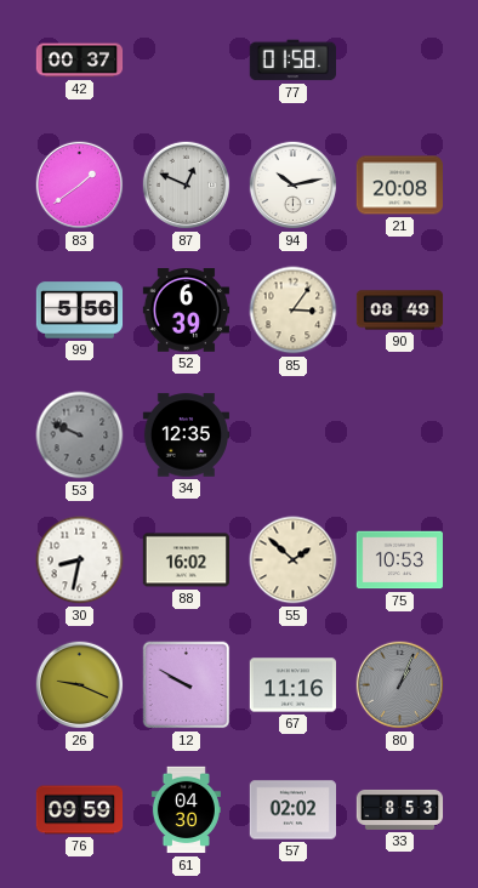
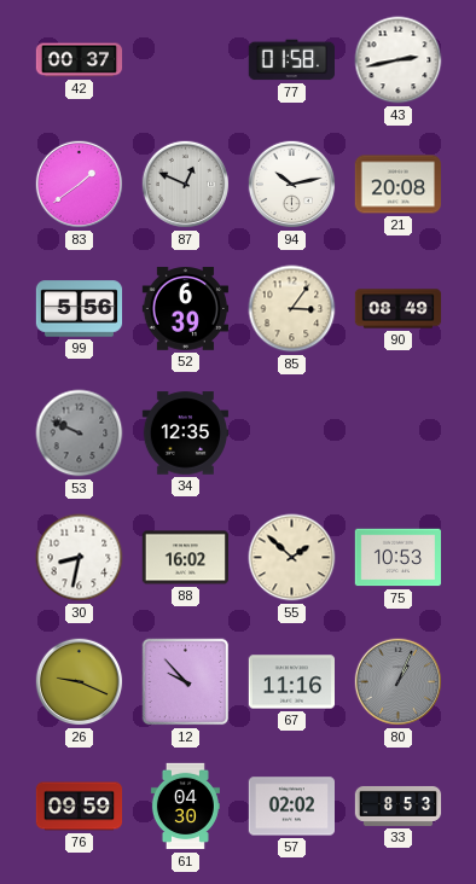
43: none -> 2:43 (399, 60)
12: 9:50 -> 9:53 (186, 682)
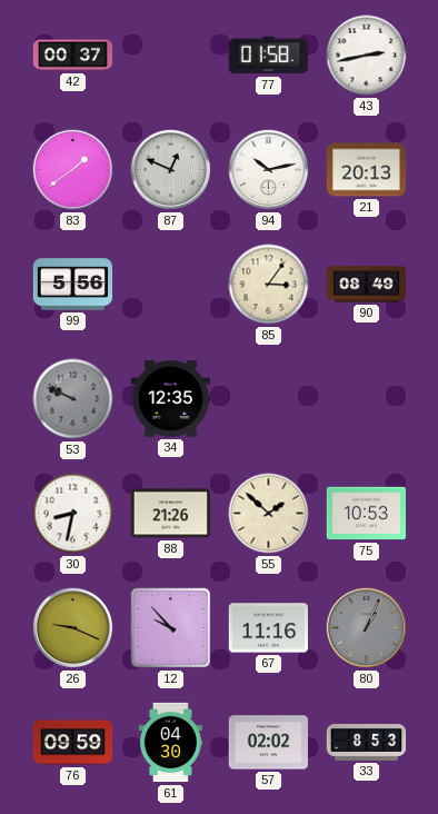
21: 20:08 -> 20:13 (367, 170)
52: 6:39 -> none (186, 309)
88: 16:02 -> 21:26 (170, 514)
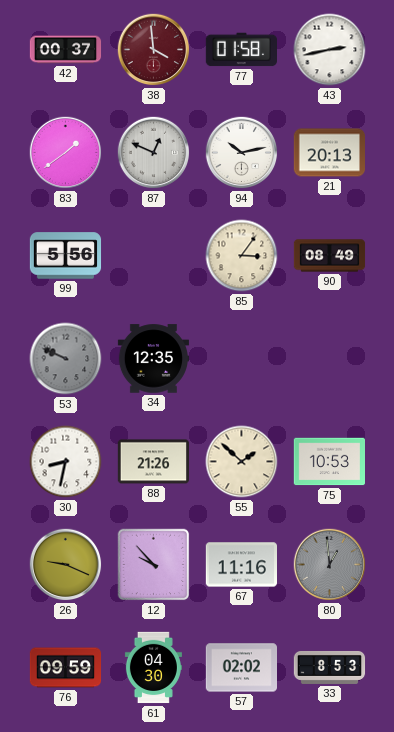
38: none -> 3:59 (154, 50)
80: 1:04 -> 12:59 (330, 565)
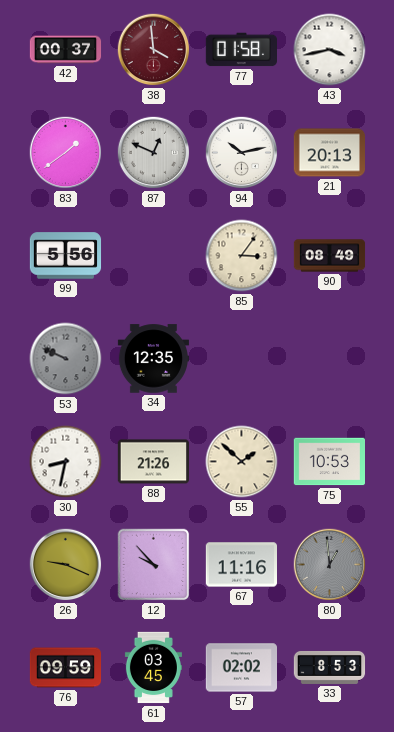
43: 2:43 -> 3:43 (330, 50)
61: 04:30 -> 03:45 (153, 668)
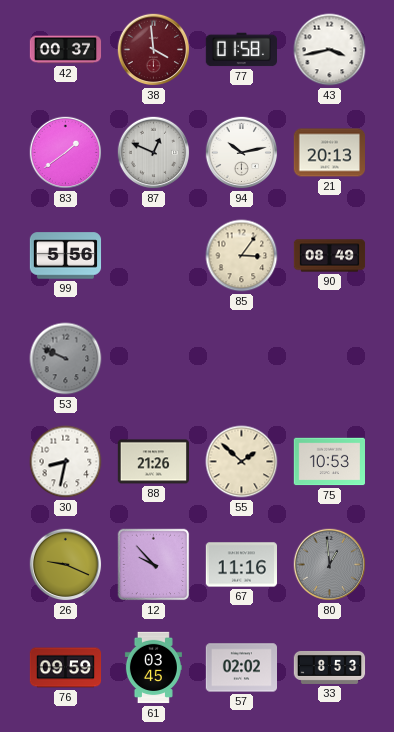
34: 12:35 -> none (154, 359)
